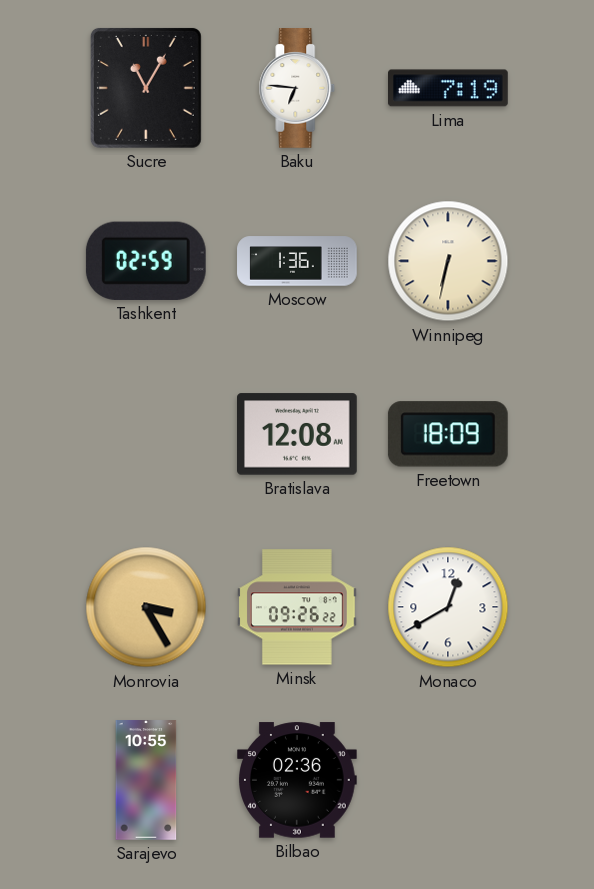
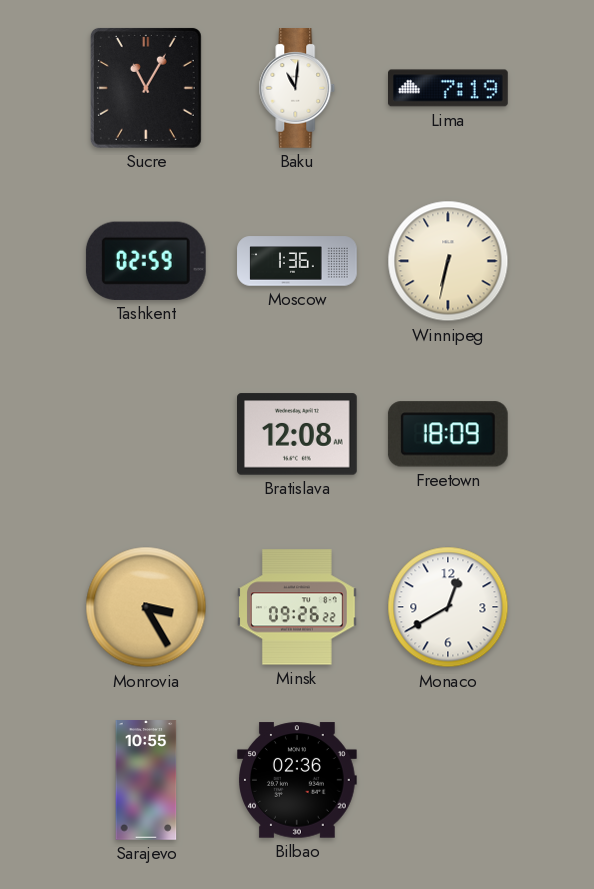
Baku: 6:46 -> 11:01 (297, 89)
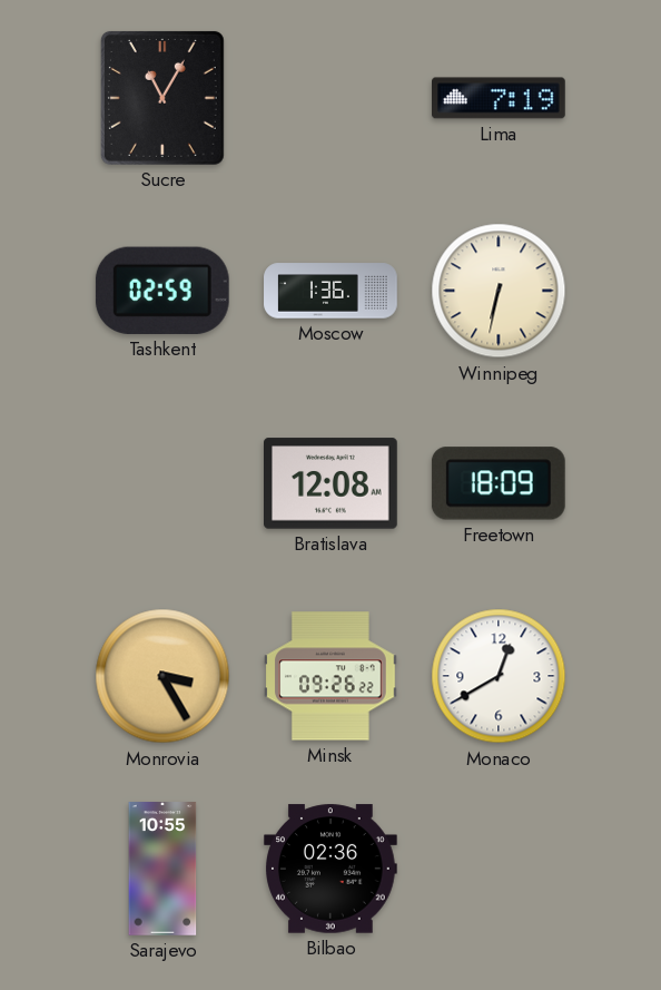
Baku: 11:01 -> none (297, 89)
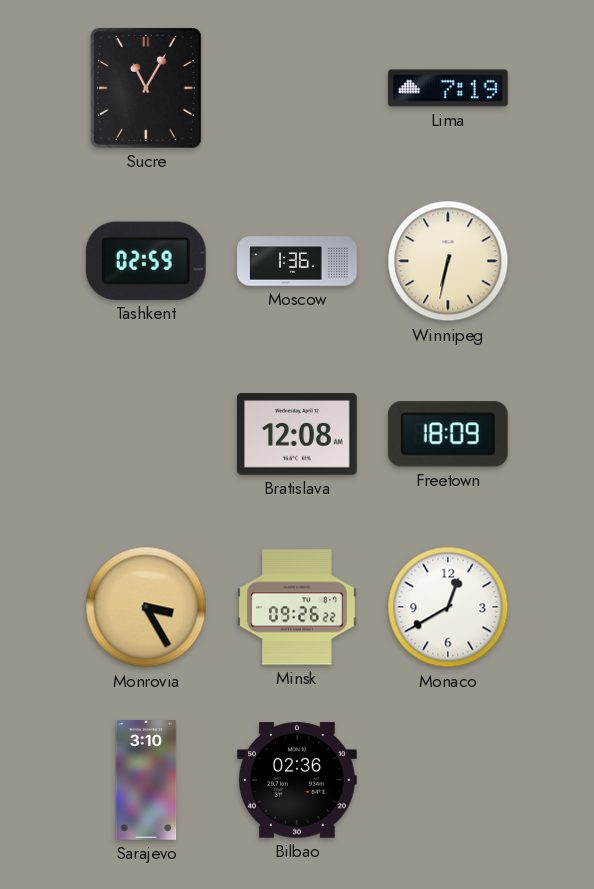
Sarajevo: 10:55 -> 3:10 (146, 780)
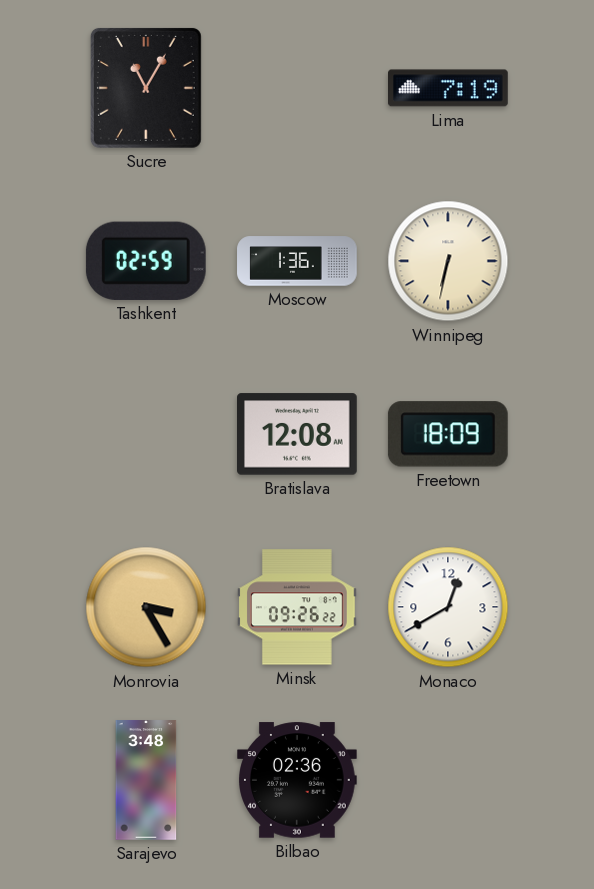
Sarajevo: 3:10 -> 3:48 (146, 780)
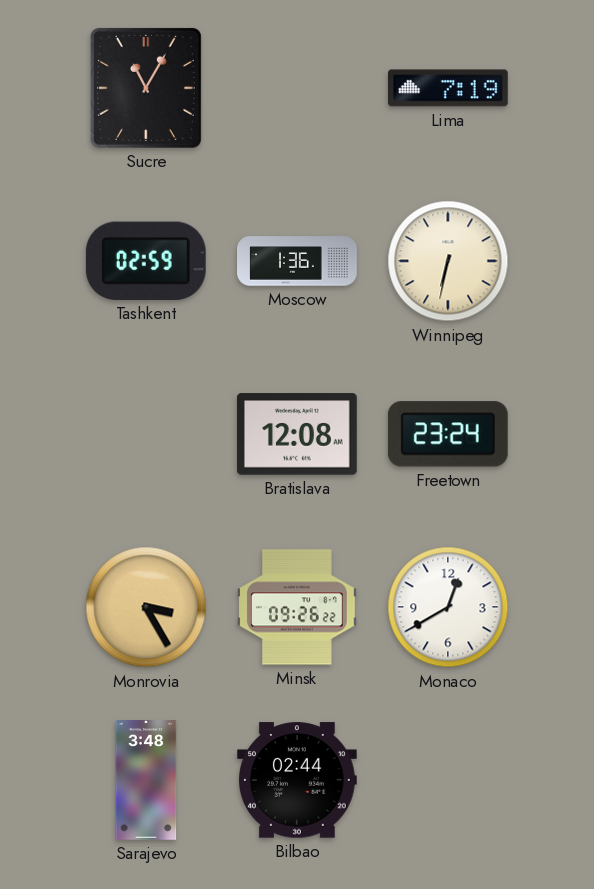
Freetown: 18:09 -> 23:24 (448, 434)
Bilbao: 02:36 -> 02:44 (298, 780)
